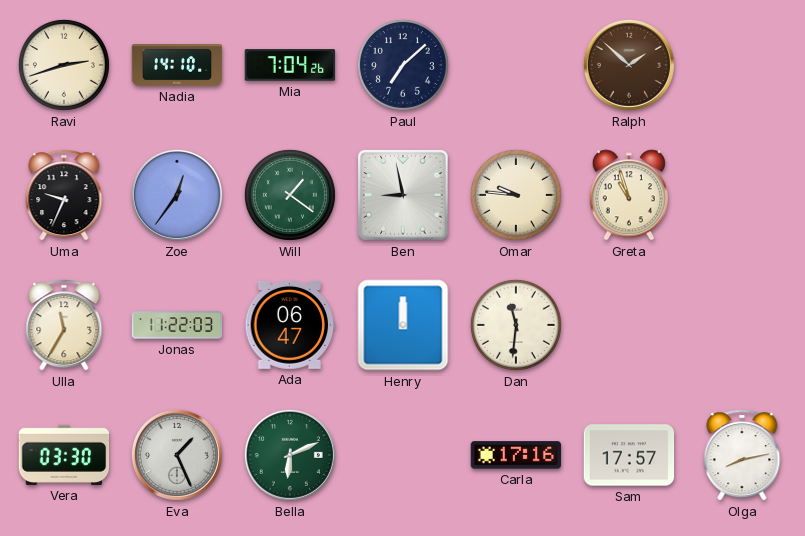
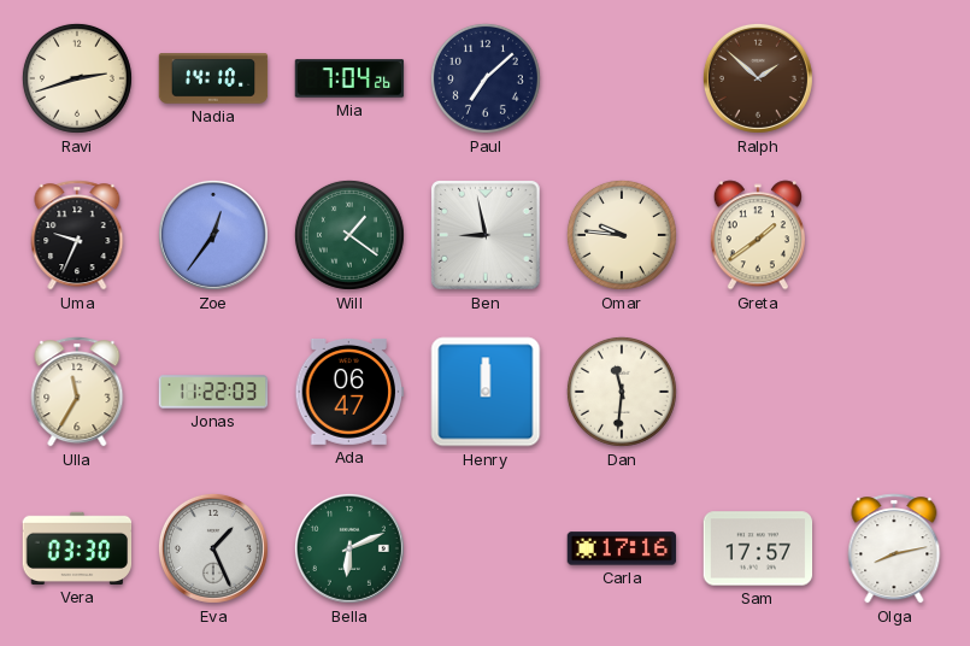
Greta: 10:57 -> 1:39 (758, 235)
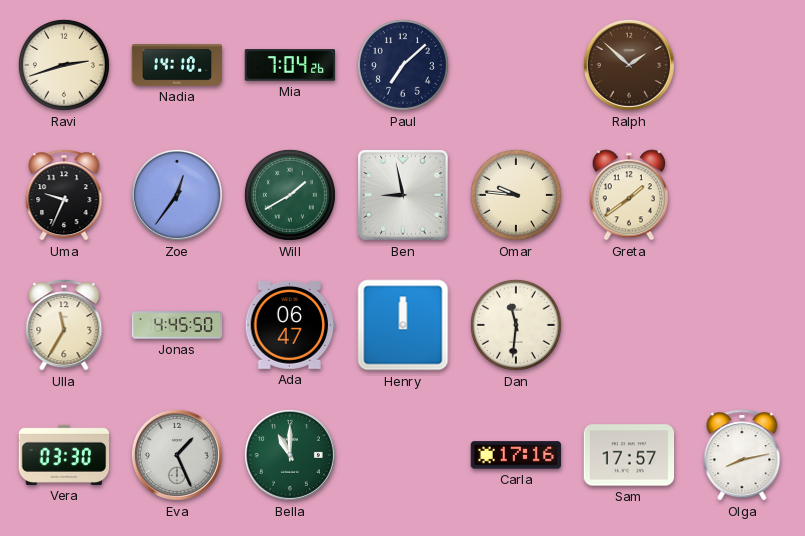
Will: 1:21 -> 1:40 (290, 195)
Jonas: 11:22 -> 4:45 (177, 325)
Bella: 6:11 -> 11:00 (290, 455)
